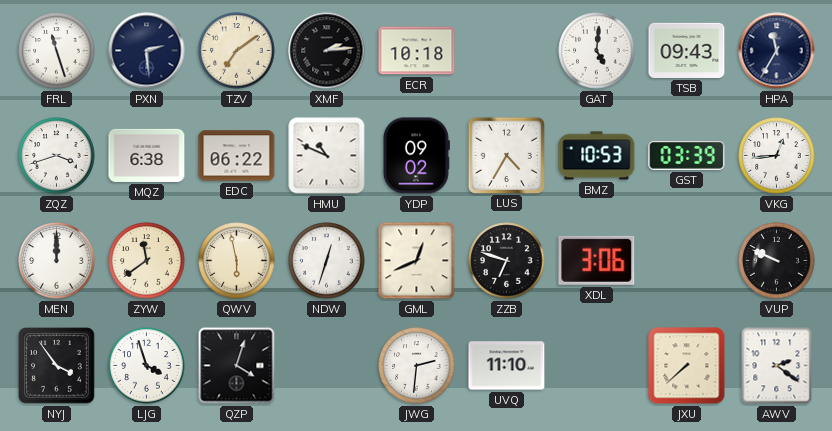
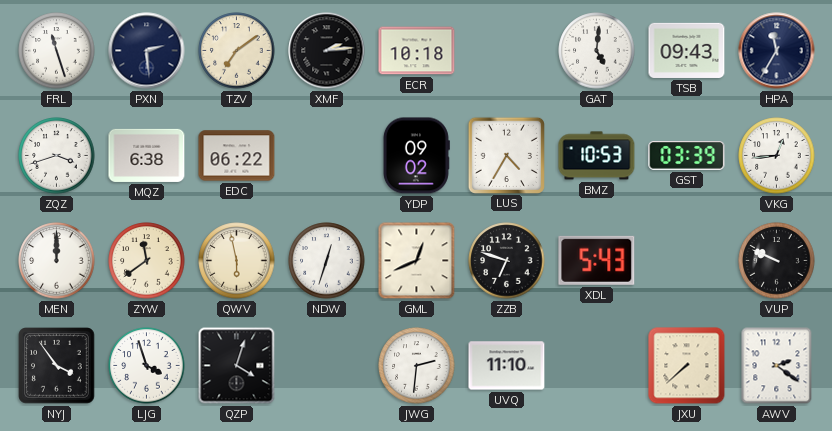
HMU: 10:49 -> none (327, 156)
XDL: 3:06 -> 5:43 (597, 260)
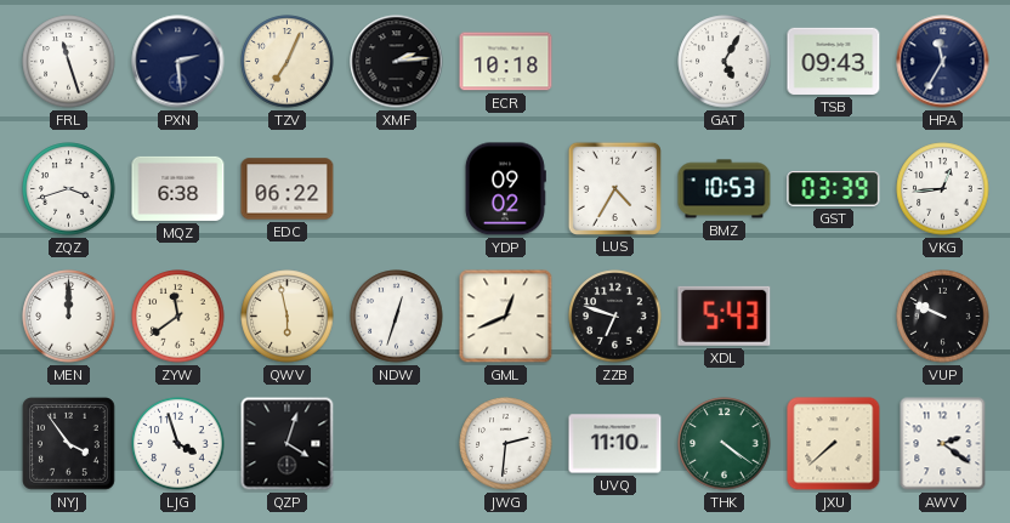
TZV: 7:09 -> 7:04 (288, 62)
GAT: 5:01 -> 5:05 (725, 62)
THK: none -> 4:21 (725, 444)
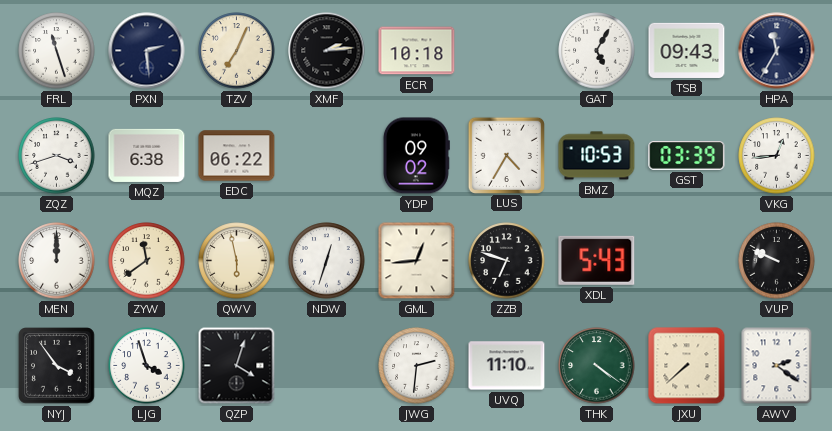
GML: 12:41 -> 12:44 (417, 261)
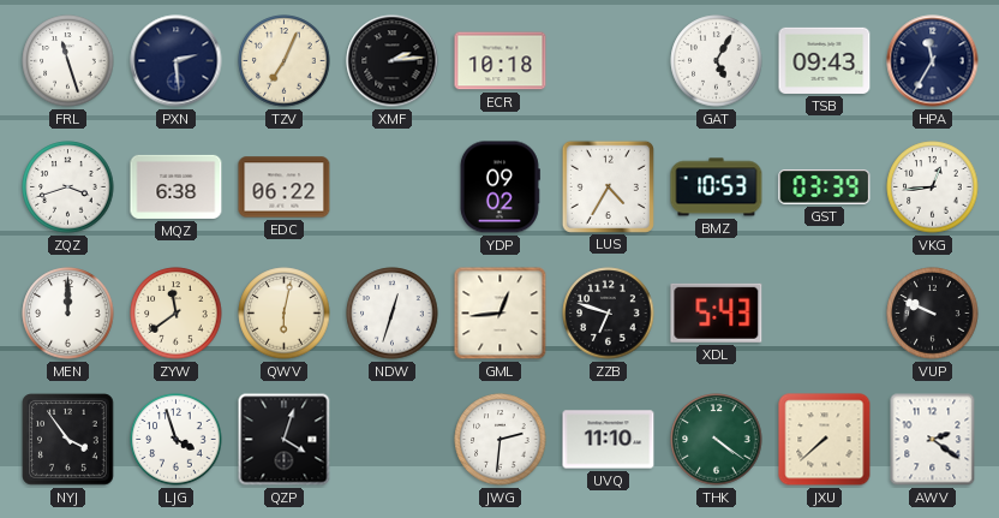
QWV: 5:58 -> 6:02 (285, 314)
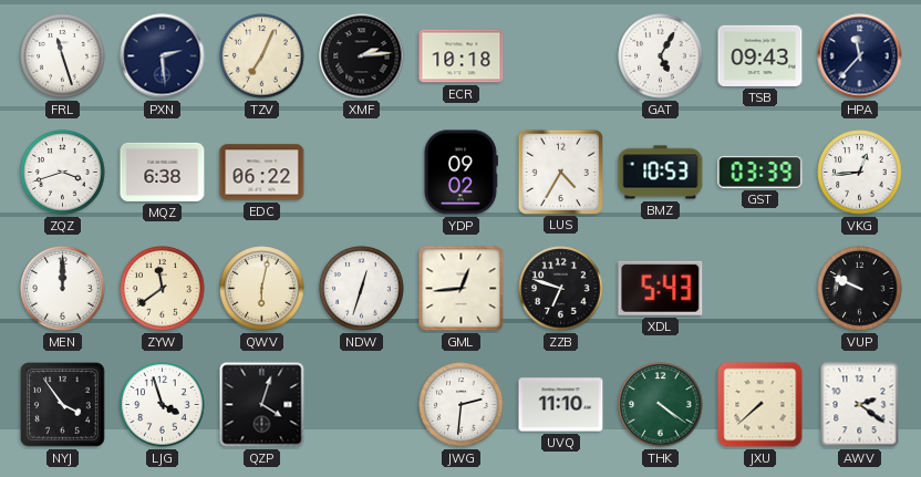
HPA: 11:35 -> 11:37 (860, 56)
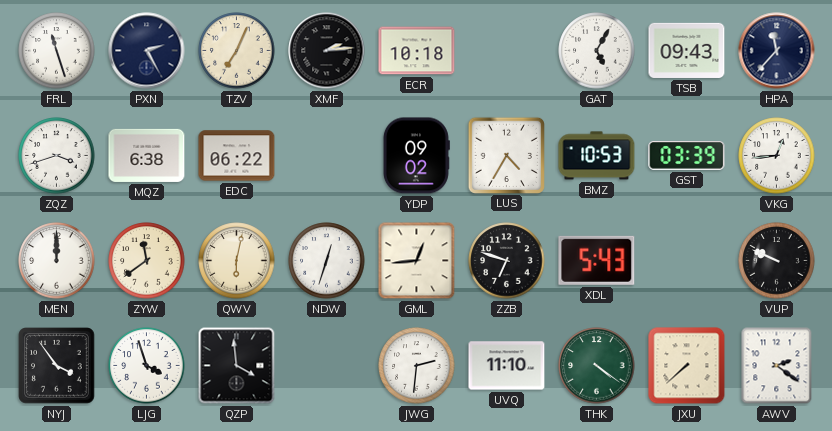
PXN: 2:29 -> 2:25 (147, 51)
QZP: 4:03 -> 3:59 (237, 366)
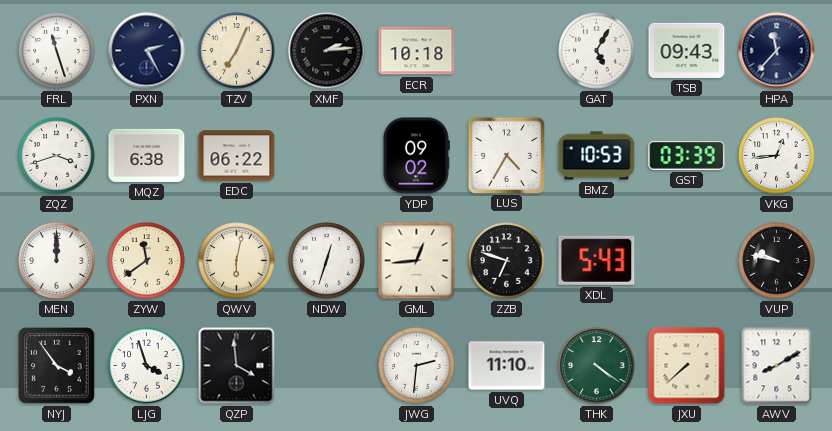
VUP: 9:49 -> 9:47 (777, 261)
AWV: 2:21 -> 8:10 (777, 366)
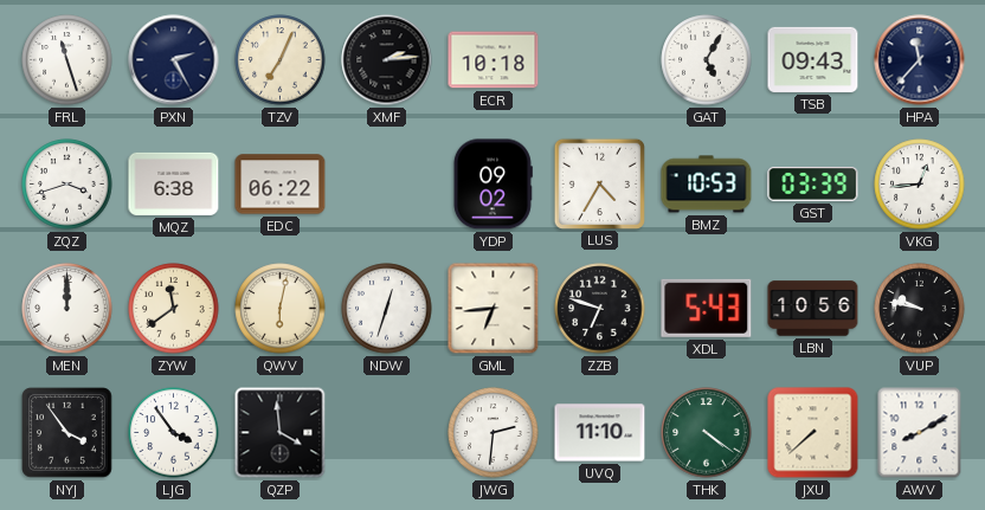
GML: 12:44 -> 6:44 (494, 309)
LBN: none -> 10:56 (813, 309)
LJG: 3:57 -> 3:54 (174, 433)
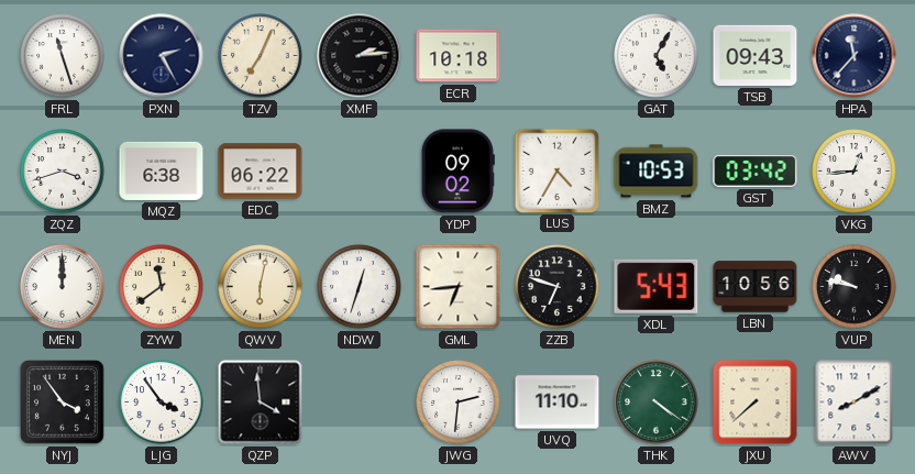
GST: 03:39 -> 03:42 (756, 172)
